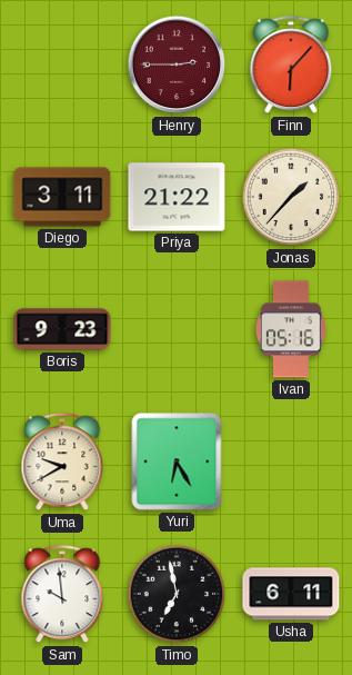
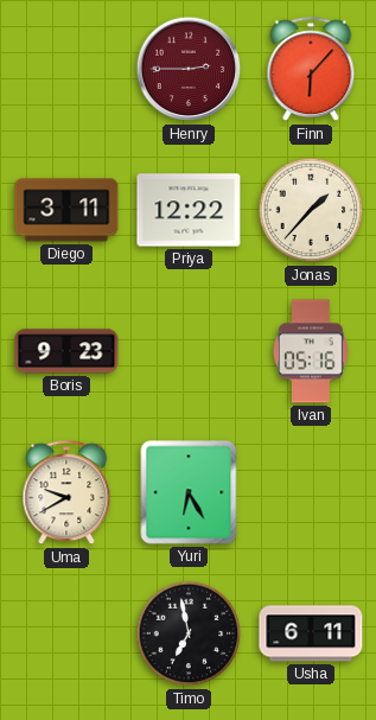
Priya: 21:22 -> 12:22 (189, 210)
Sam: 9:59 -> none (62, 595)
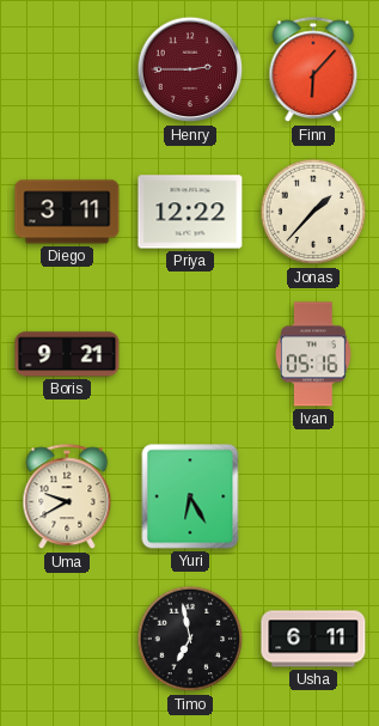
Boris: 9:23 -> 9:21 (67, 354)
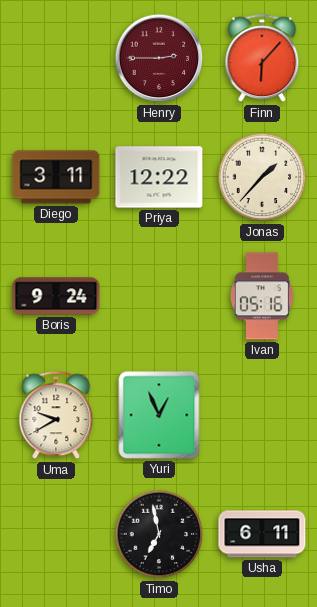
Boris: 9:21 -> 9:24 (56, 296)
Yuri: 6:25 -> 12:56 (159, 415)
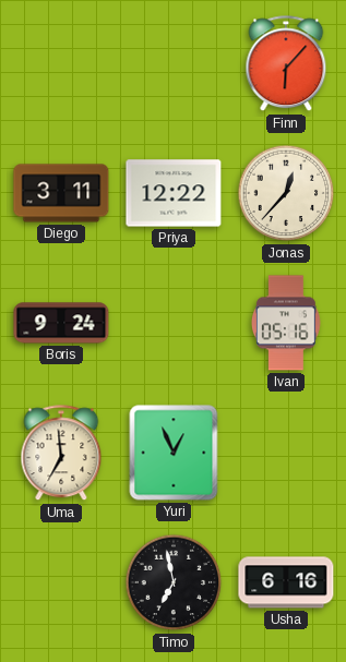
Henry: 2:45 -> none (159, 58)
Jonas: 1:37 -> 12:37 (286, 193)
Uma: 9:40 -> 6:59 (61, 454)
Usha: 6:11 -> 6:16 (286, 582)
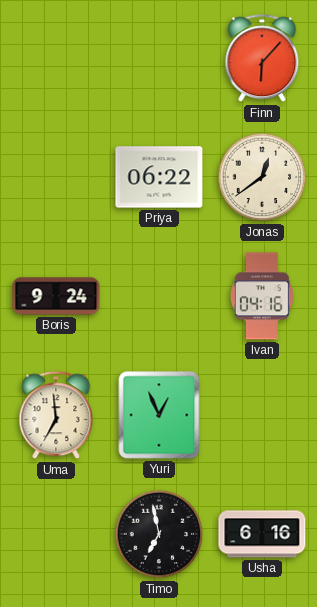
Diego: 3:11 -> none (61, 193)
Priya: 12:22 -> 06:22 (159, 177)
Jonas: 12:37 -> 12:39 (262, 177)
Ivan: 05:16 -> 04:16 (262, 296)
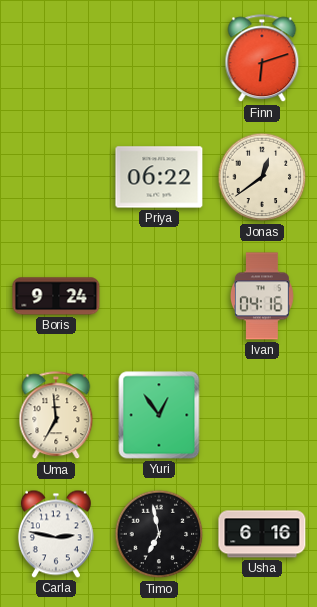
Finn: 6:07 -> 6:12 (262, 59)
Yuri: 12:56 -> 12:54 (159, 415)
Carla: none -> 2:47 (56, 534)
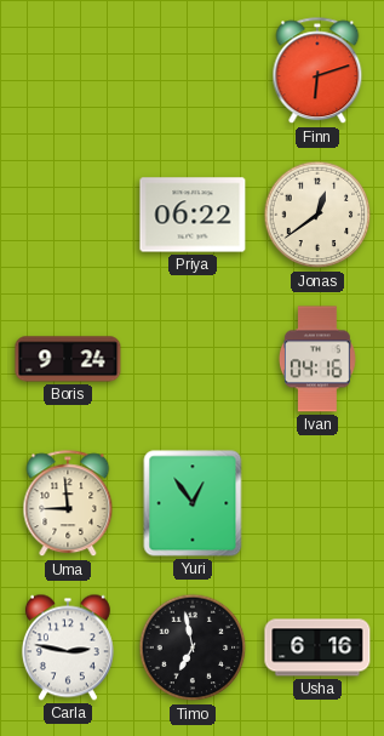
Uma: 6:59 -> 8:59 (68, 504)
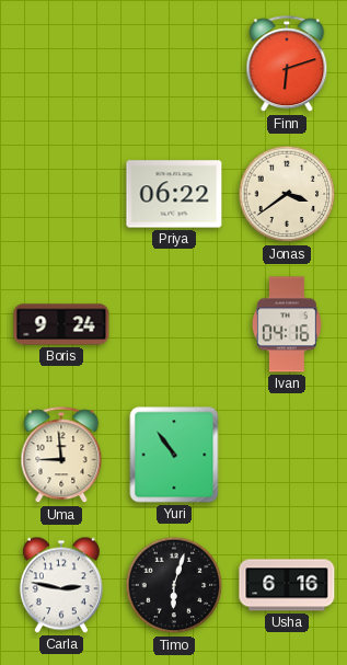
Jonas: 12:39 -> 3:39 (287, 194)
Yuri: 12:54 -> 10:54 (174, 455)
Timo: 6:58 -> 6:03 (174, 585)
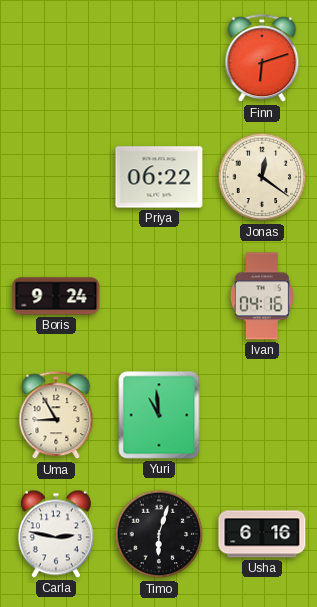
Jonas: 3:39 -> 12:21 (262, 177)
Uma: 8:59 -> 8:55 (56, 416)
Yuri: 10:54 -> 10:59 (159, 415)
